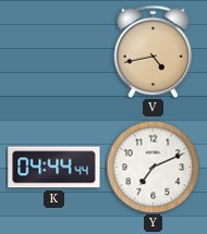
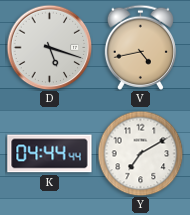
D: none -> 5:18 (49, 47)
Y: 7:11 -> 7:10 (140, 153)
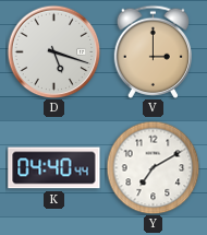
V: 4:43 -> 3:00 (154, 51)
K: 04:44 -> 04:40 (54, 168)
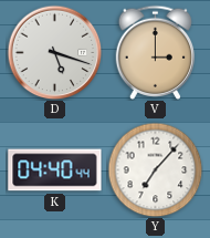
Y: 7:10 -> 7:07 (155, 169)
